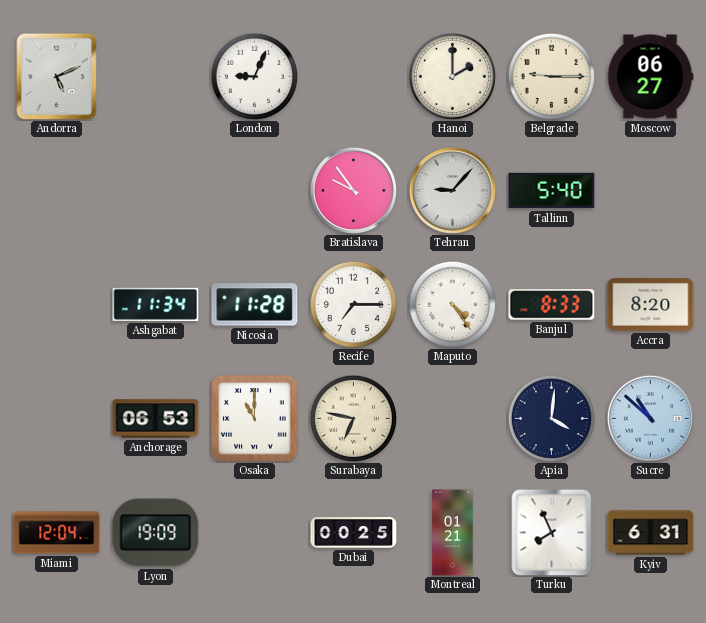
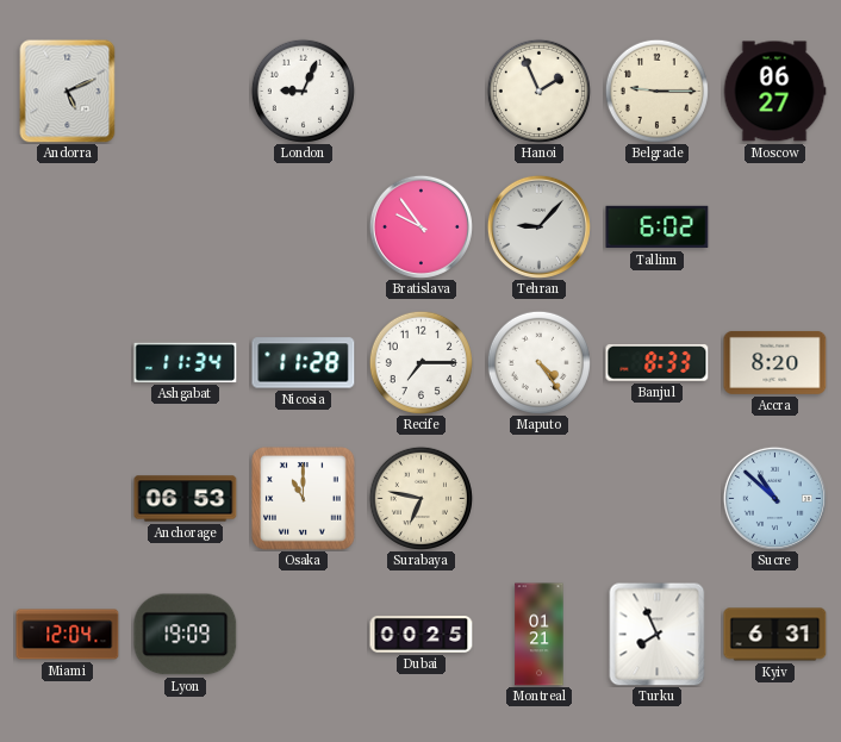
Hanoi: 2:00 -> 1:56 (538, 91)
Tallinn: 5:40 -> 6:02 (658, 227)
Apia: 4:01 -> none (551, 418)
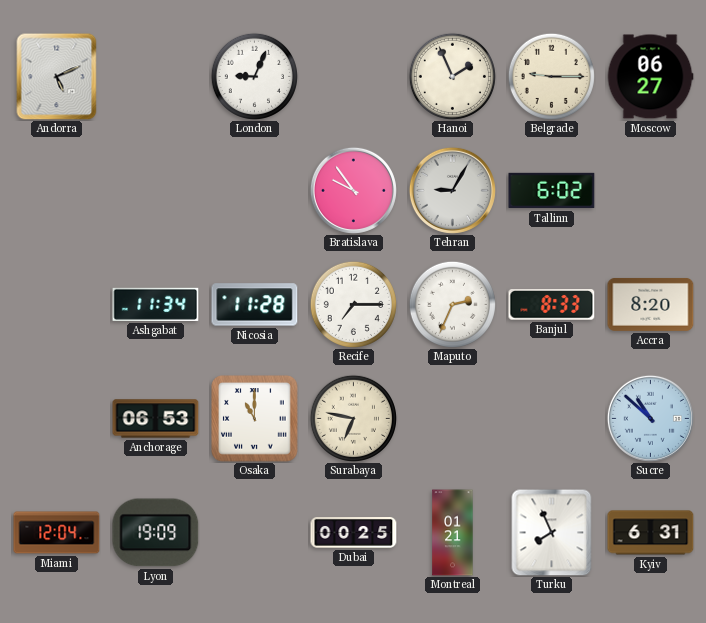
Tehran: 9:07 -> 9:05 (452, 190)
Maputo: 4:24 -> 2:34 (452, 304)
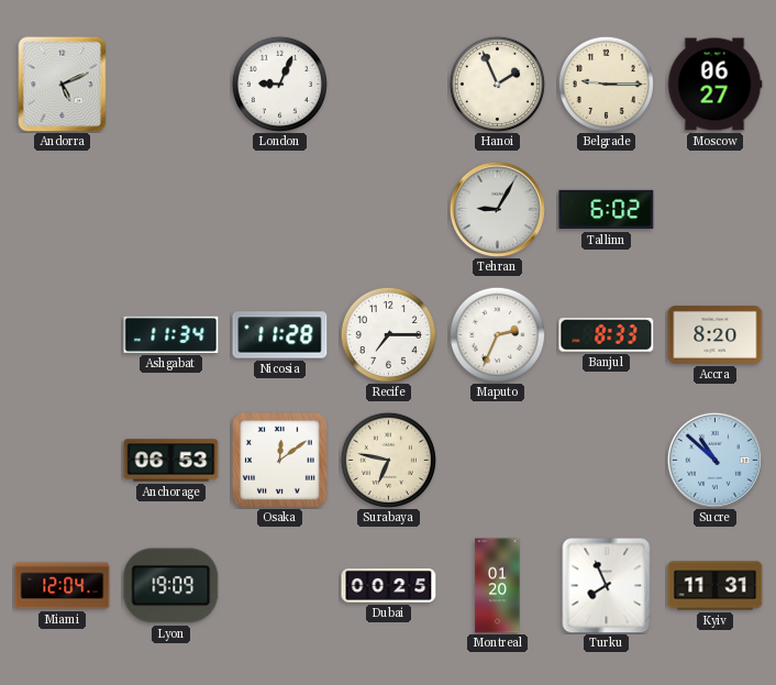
Bratislava: 9:54 -> none (353, 190)
Osaka: 11:00 -> 12:09 (280, 461)
Montreal: 01:21 -> 01:20 (498, 586)
Kyiv: 6:31 -> 11:31 (716, 586)
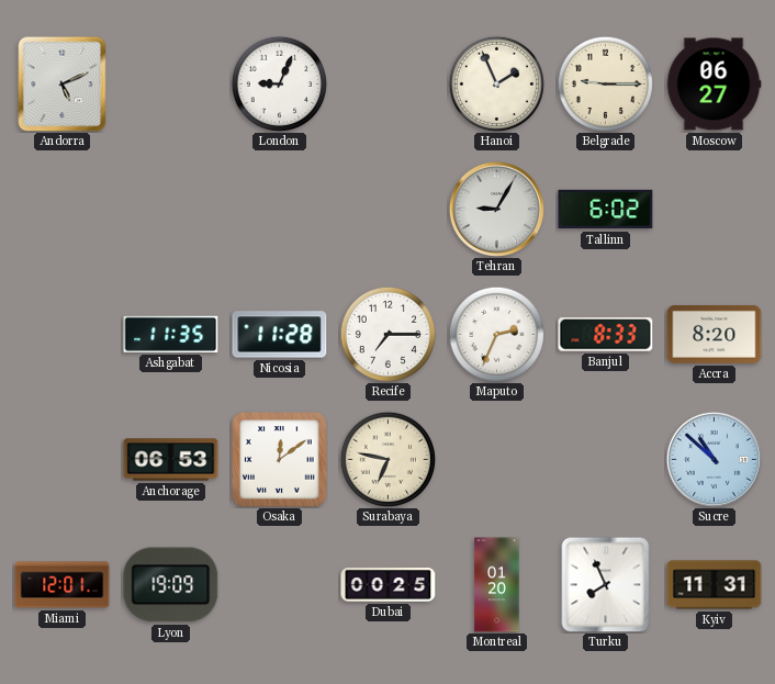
Ashgabat: 11:34 -> 11:35 (171, 334)
Miami: 12:04 -> 12:01 (63, 585)
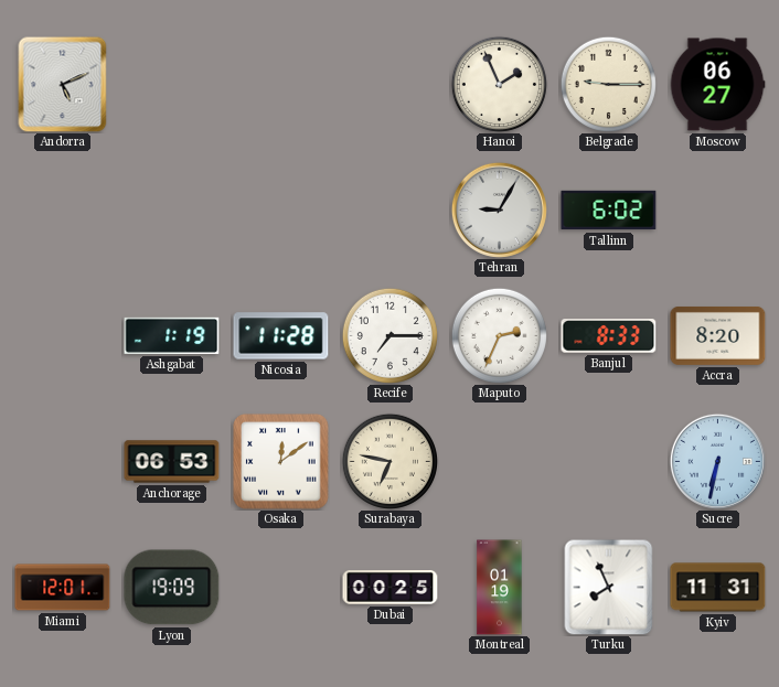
London: 9:04 -> none (279, 83)
Ashgabat: 11:35 -> 1:19 (172, 335)
Sucre: 10:52 -> 6:32 (717, 461)
Montreal: 01:20 -> 01:19 (500, 588)
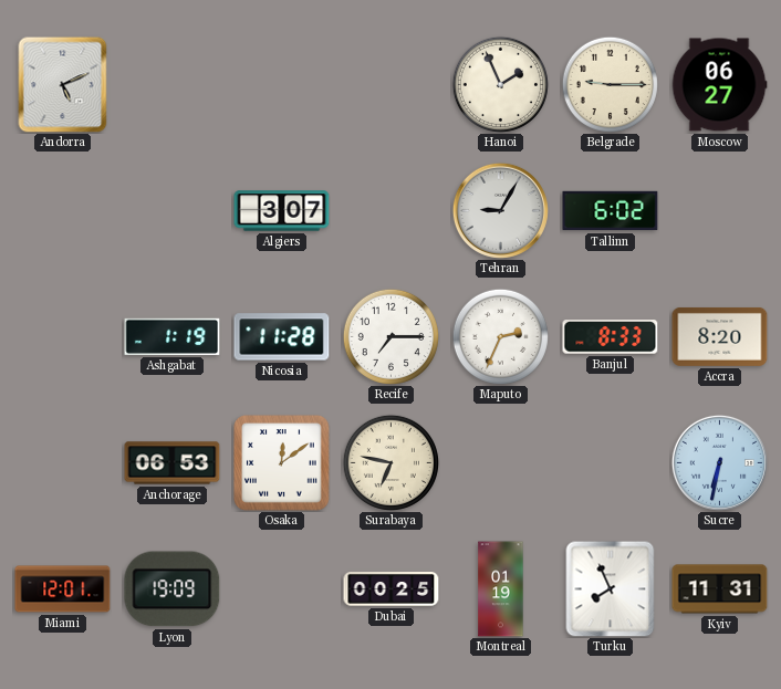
Algiers: none -> 3:07 (282, 211)
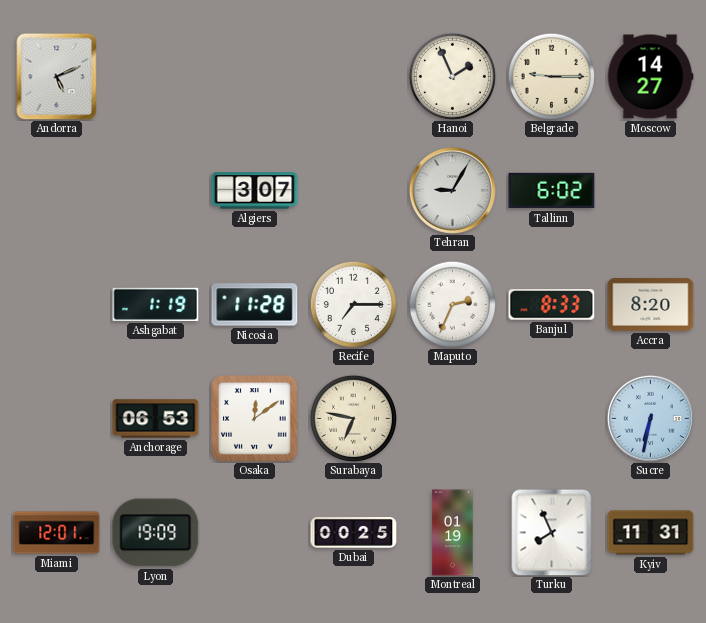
Moscow: 06:27 -> 14:27 (650, 77)
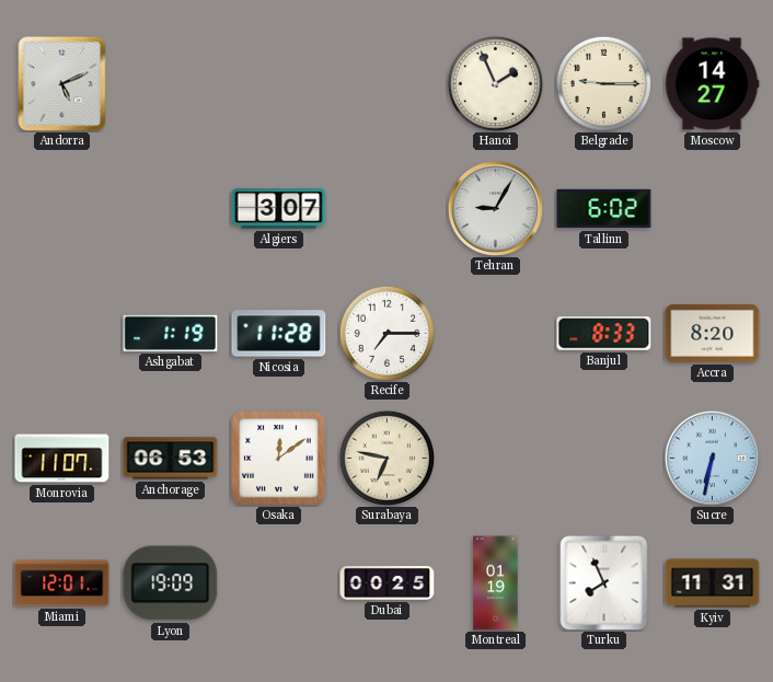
Maputo: 2:34 -> none (452, 304)
Monrovia: none -> 11:07 (62, 459)
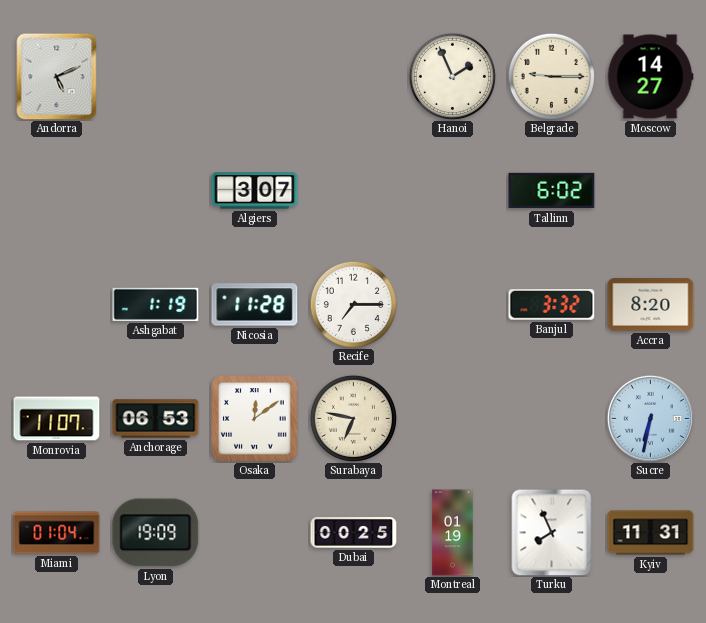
Tehran: 9:05 -> none (495, 208)
Banjul: 8:33 -> 3:32 (552, 305)
Miami: 12:01 -> 01:04 (57, 533)
